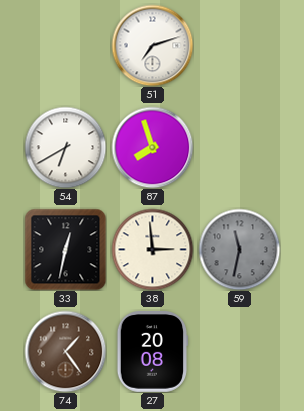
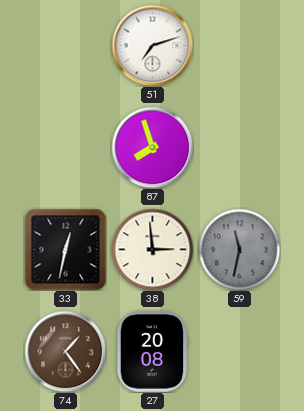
54: 6:40 -> none (65, 147)
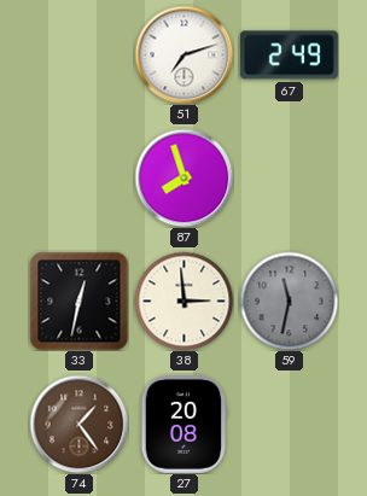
67: none -> 2:49 (290, 56)
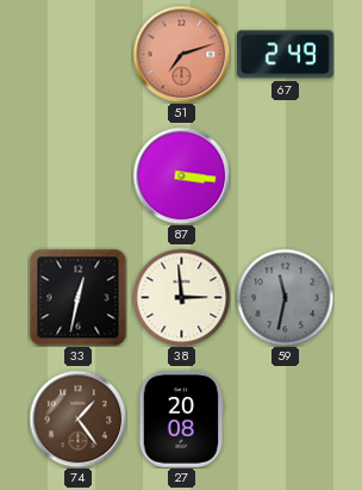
51 dial: white -> salmon (181, 54)
87: 7:57 -> 3:16 (181, 175)
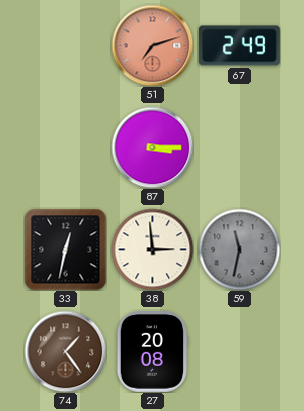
87: 3:16 -> 3:15 (152, 147)
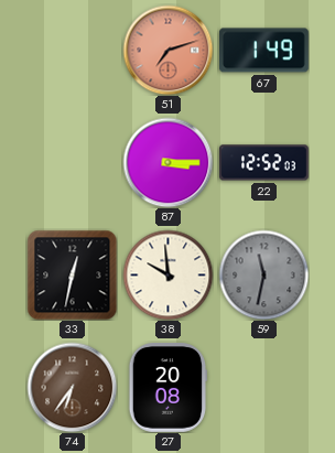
67: 2:49 -> 1:49 (264, 51)
22: none -> 12:52 (264, 163)
38: 2:59 -> 9:59 (167, 274)
74: 1:24 -> 6:36 (72, 387)
